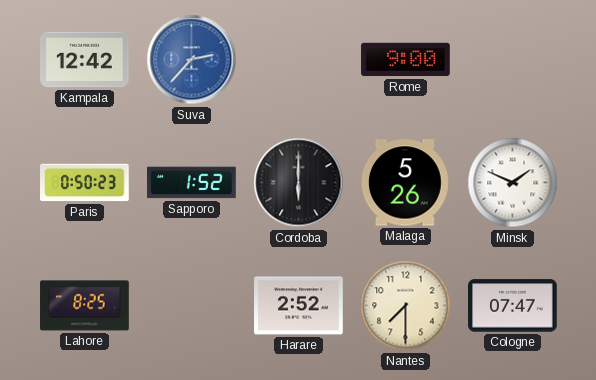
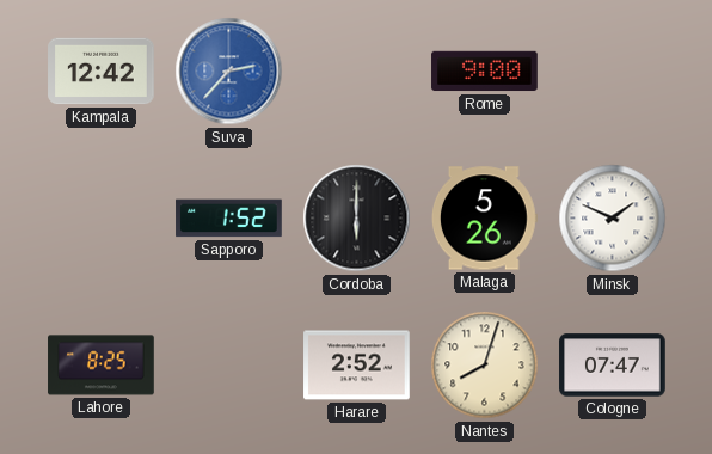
Paris: 0:50 -> none (85, 183)
Nantes: 7:30 -> 8:03 (485, 366)
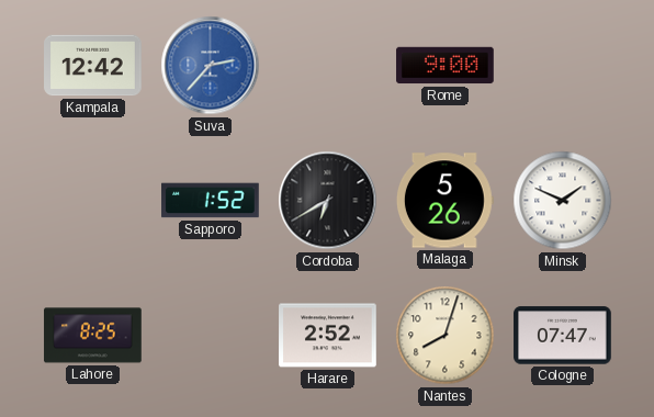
Cordoba: 6:00 -> 6:40 (328, 201)
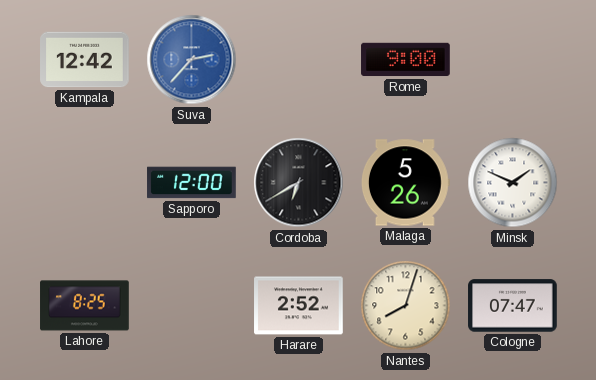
Sapporo: 1:52 -> 12:00 (192, 183)
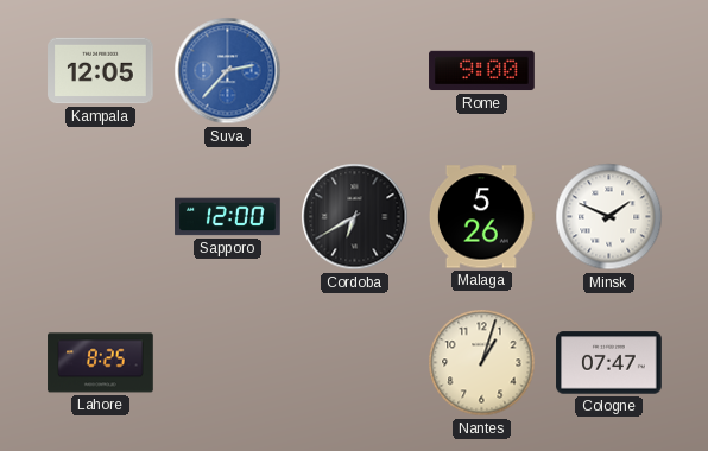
Kampala: 12:42 -> 12:05 (101, 71)
Harare: 2:52 -> none (299, 306)
Nantes: 8:03 -> 1:03 (482, 363)
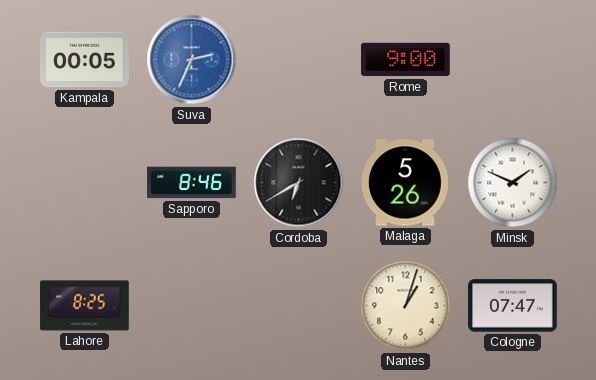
Kampala: 12:05 -> 00:05 (85, 60)
Suva: 2:37 -> 2:34 (192, 60)
Sapporo: 12:00 -> 8:46 (192, 183)
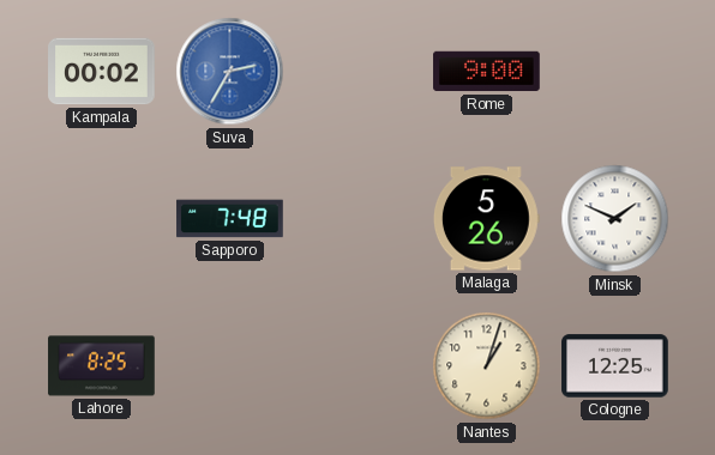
Kampala: 00:05 -> 00:02 (102, 72)
Suva: 2:34 -> 2:35 (230, 72)
Sapporo: 8:46 -> 7:48 (230, 219)
Cordoba: 6:40 -> none (299, 183)
Cologne: 07:47 -> 12:25 (615, 366)
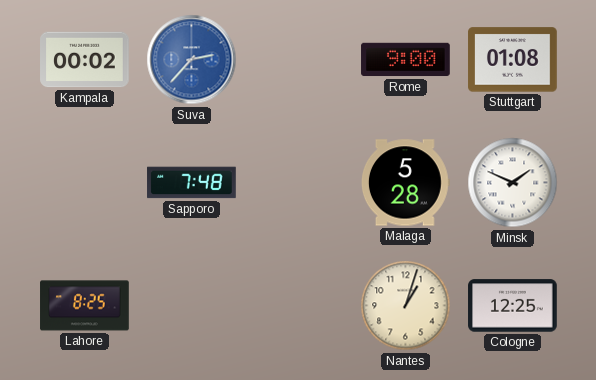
Suva: 2:35 -> 2:37 (192, 60)
Stuttgart: none -> 01:08 (513, 60)
Malaga: 5:26 -> 5:28 (405, 183)
